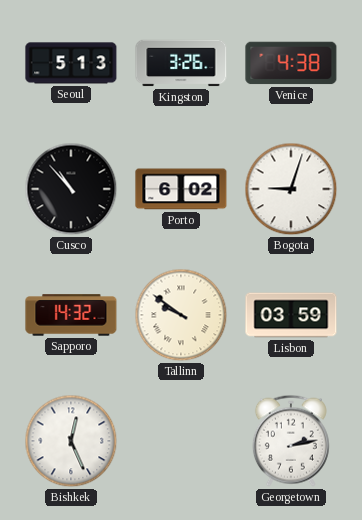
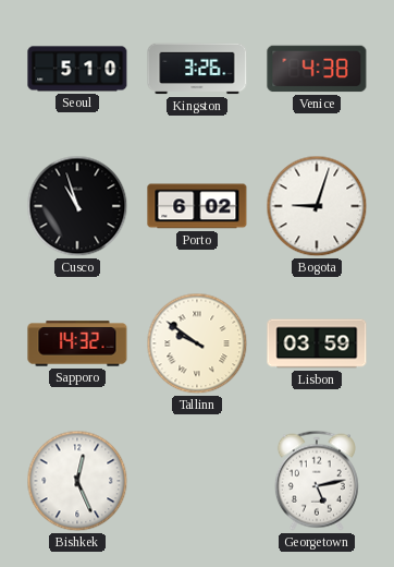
Seoul: 5:13 -> 5:10 (77, 69)
Cusco: 10:53 -> 10:57 (77, 206)
Georgetown: 2:13 -> 5:13 (317, 481)
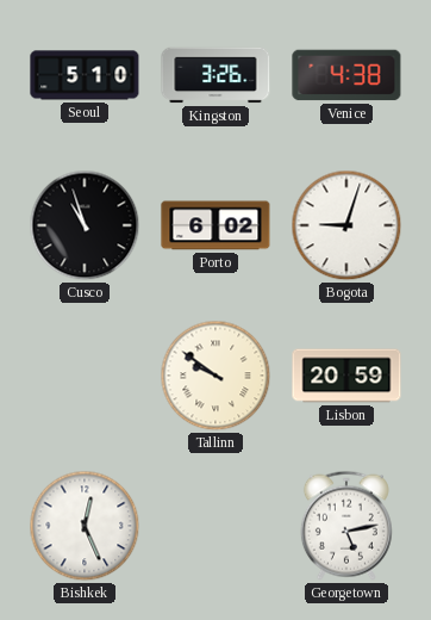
Sapporo: 14:32 -> none (77, 343)
Lisbon: 03:59 -> 20:59 (346, 376)
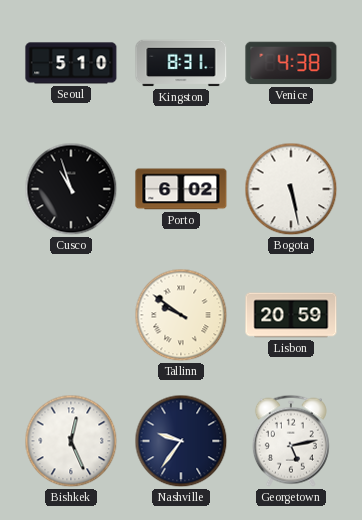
Kingston: 3:26 -> 8:31 (181, 63)
Bogota: 9:03 -> 5:28 (291, 189)
Nashville: none -> 9:36 (181, 441)
